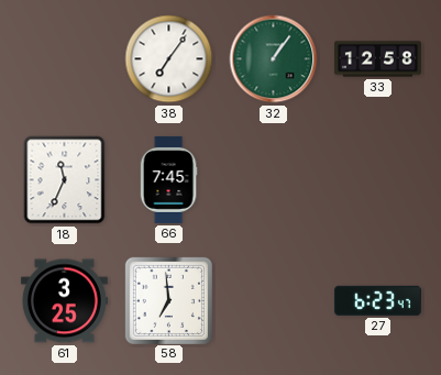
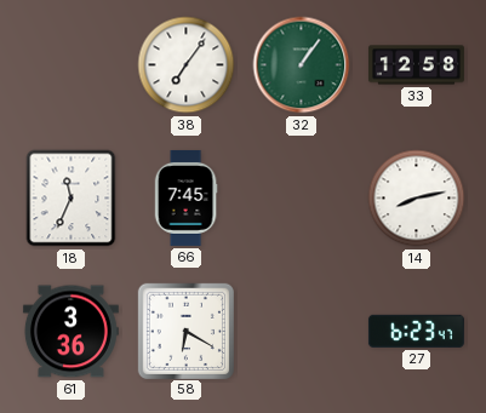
14: none -> 8:13 (417, 199)
61: 3:25 -> 3:36 (70, 332)
58: 6:59 -> 6:20 (185, 331)
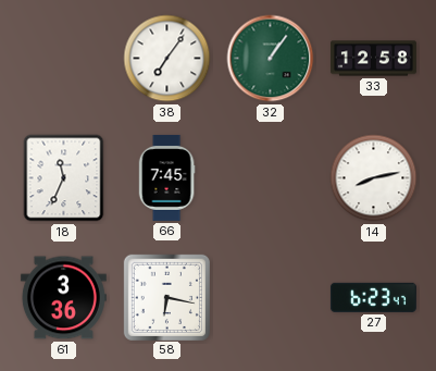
58: 6:20 -> 6:17 (166, 297)
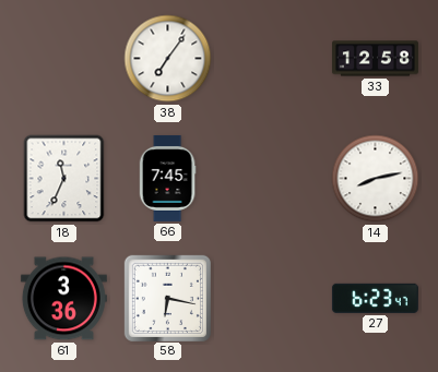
32: 1:06 -> none (271, 59)
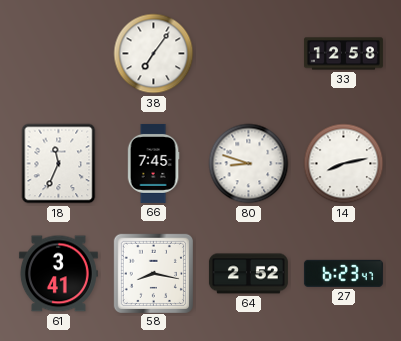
80: none -> 8:48 (249, 164)
61: 3:36 -> 3:41 (58, 274)
58: 6:17 -> 8:17 (153, 273)
64: none -> 2:52 (248, 274)
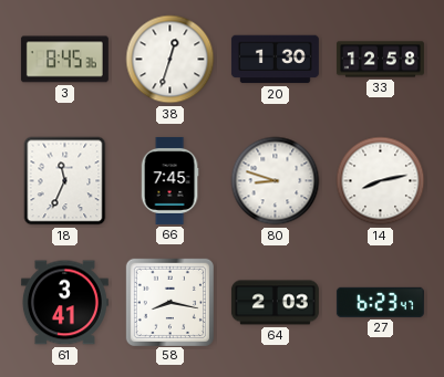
3: none -> 8:45 (64, 60)
38: 7:06 -> 12:33 (171, 60)
20: none -> 1:30 (275, 60)
64: 2:52 -> 2:03 (275, 303)
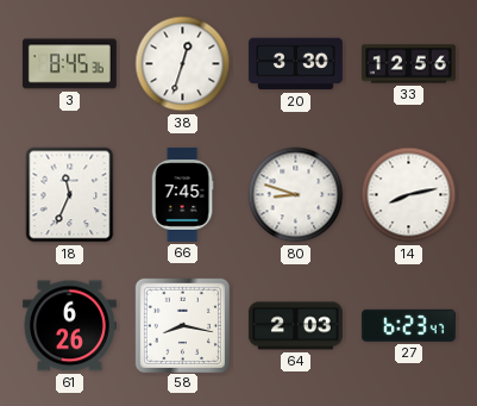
20: 1:30 -> 3:30 (295, 64)
33: 12:58 -> 12:56 (408, 64)
61: 3:41 -> 6:26 (69, 326)
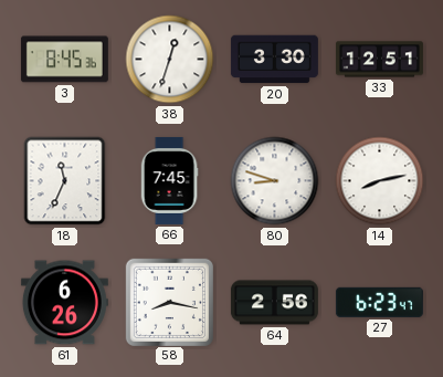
33: 12:56 -> 12:51 (379, 60)
64: 2:03 -> 2:56 (274, 303)
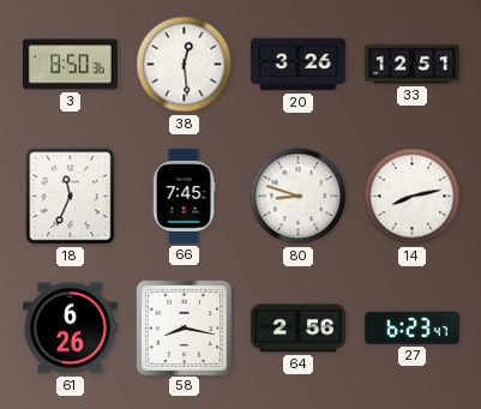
3: 8:45 -> 8:50 (70, 65)
38: 12:33 -> 12:29 (185, 65)
20: 3:30 -> 3:26 (297, 65)
